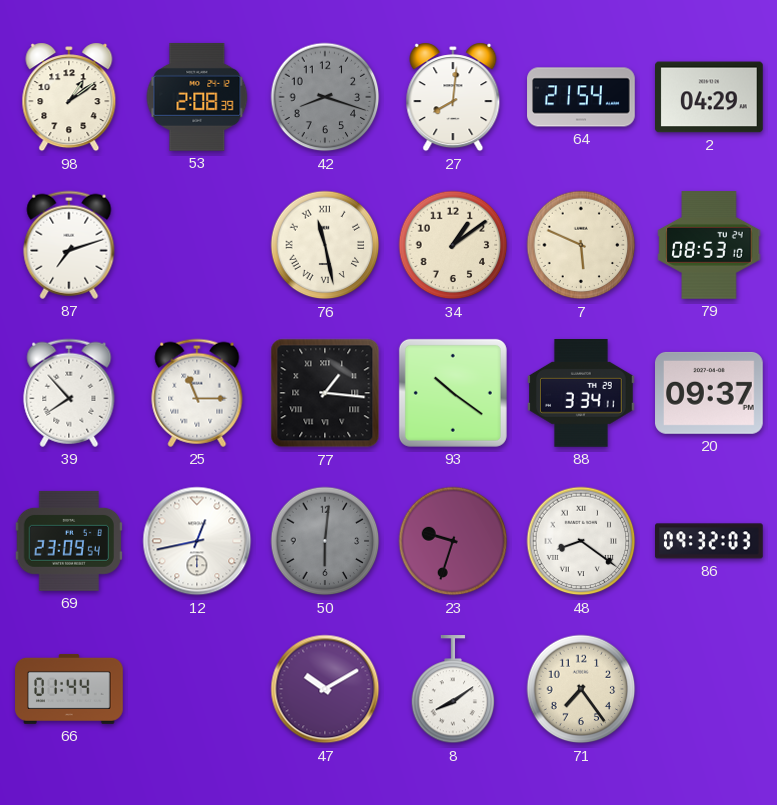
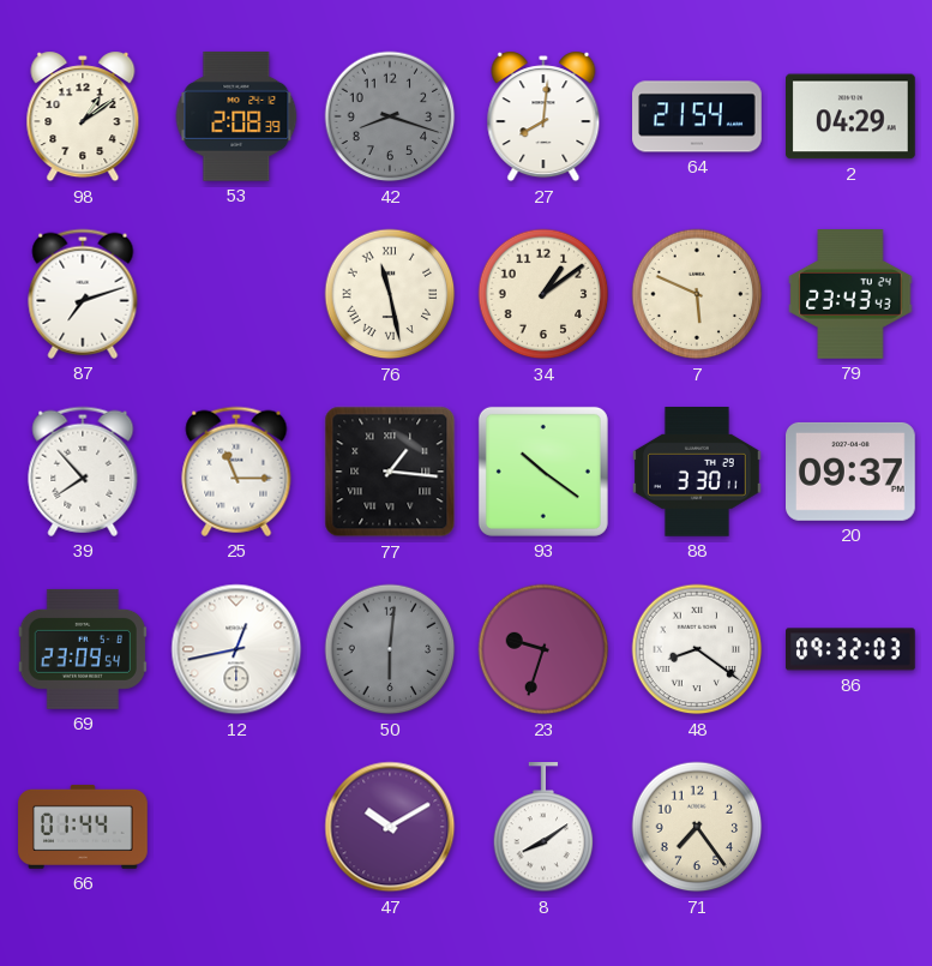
79: 08:53 -> 23:43 (850, 294)
88: 3:34 -> 3:30 (698, 473)
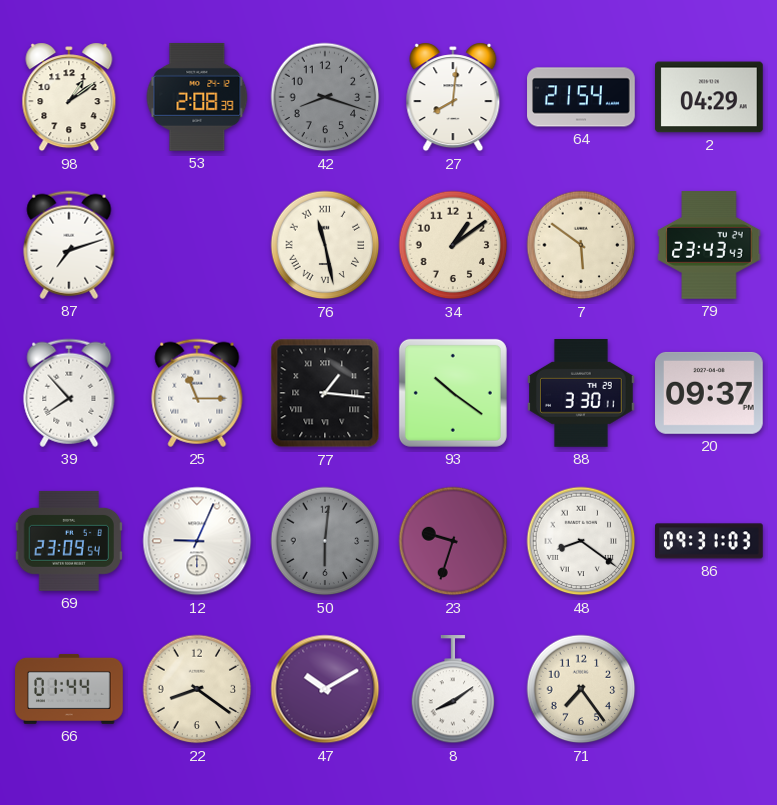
7: 5:49 -> 5:51 (581, 245)
12: 12:43 -> 9:04 (197, 541)
86: 09:32 -> 09:31 (710, 541)
22: none -> 8:21 (197, 689)
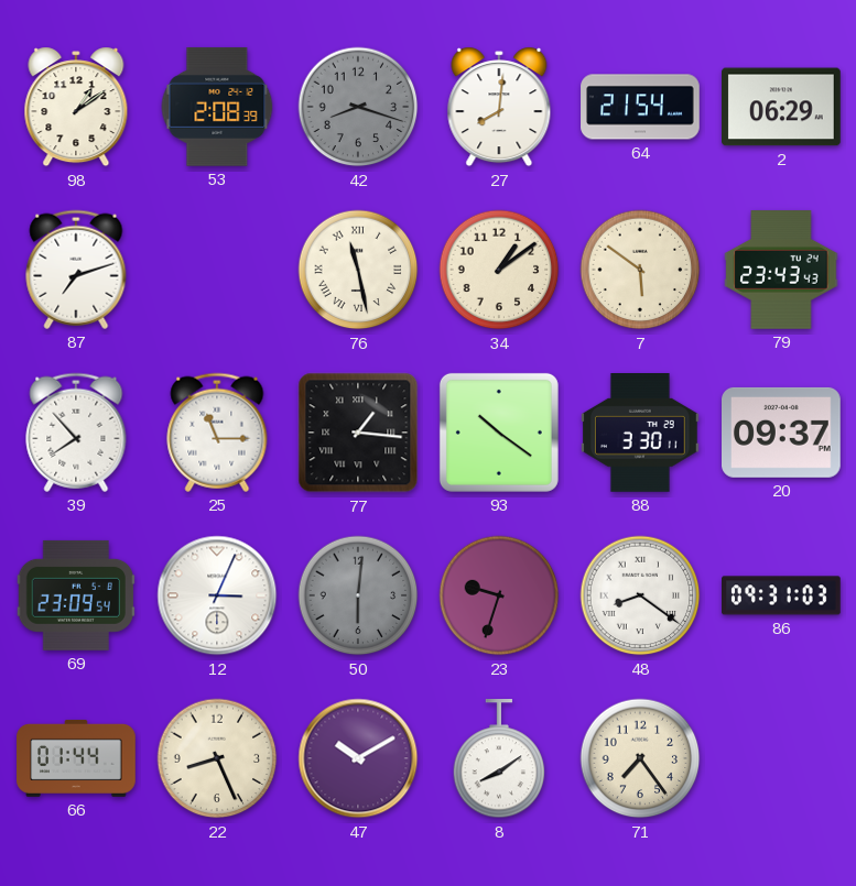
2: 04:29 -> 06:29 (782, 107)
12: 9:04 -> 3:04 (217, 595)
22: 8:21 -> 8:26 (217, 758)
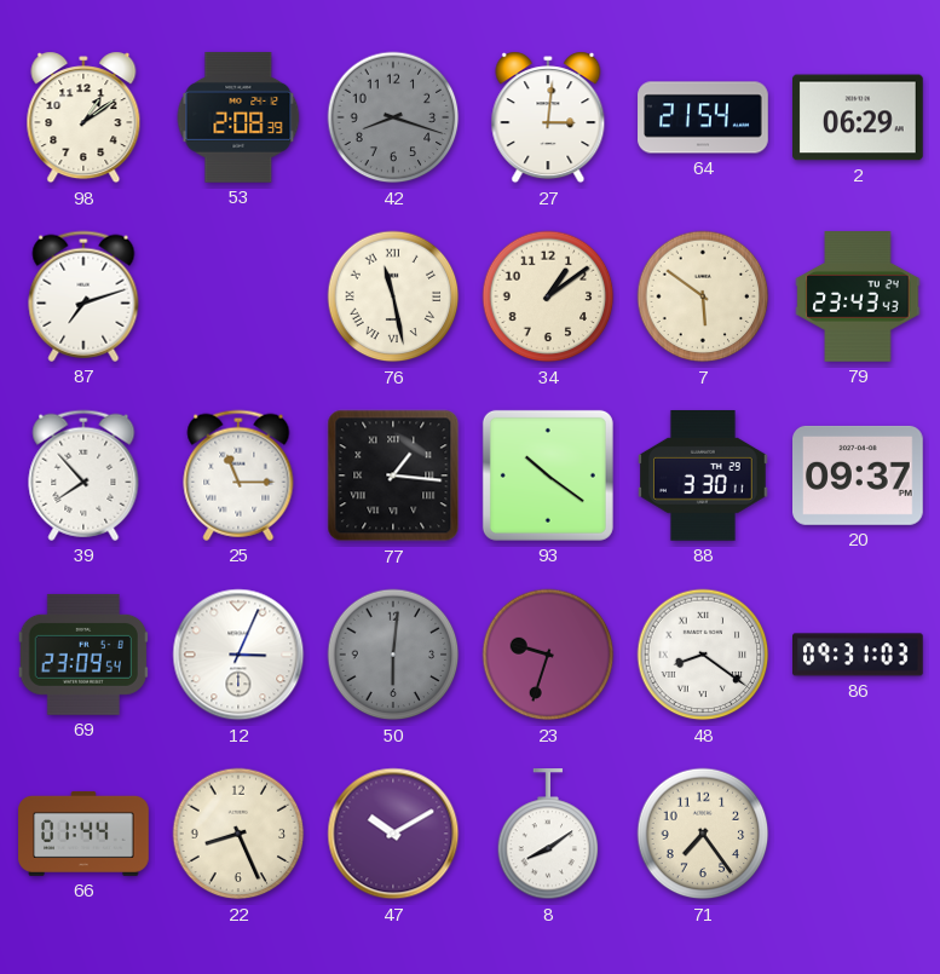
27: 8:01 -> 3:01 (548, 117)
